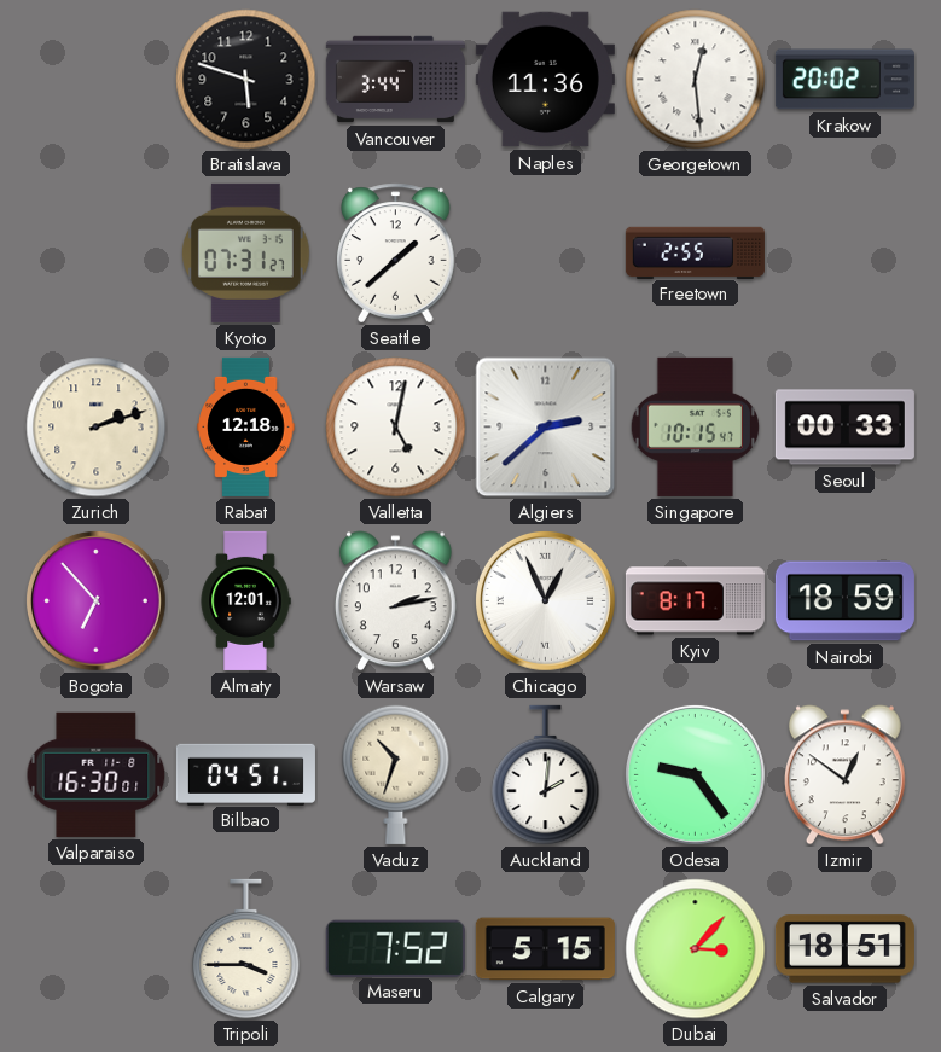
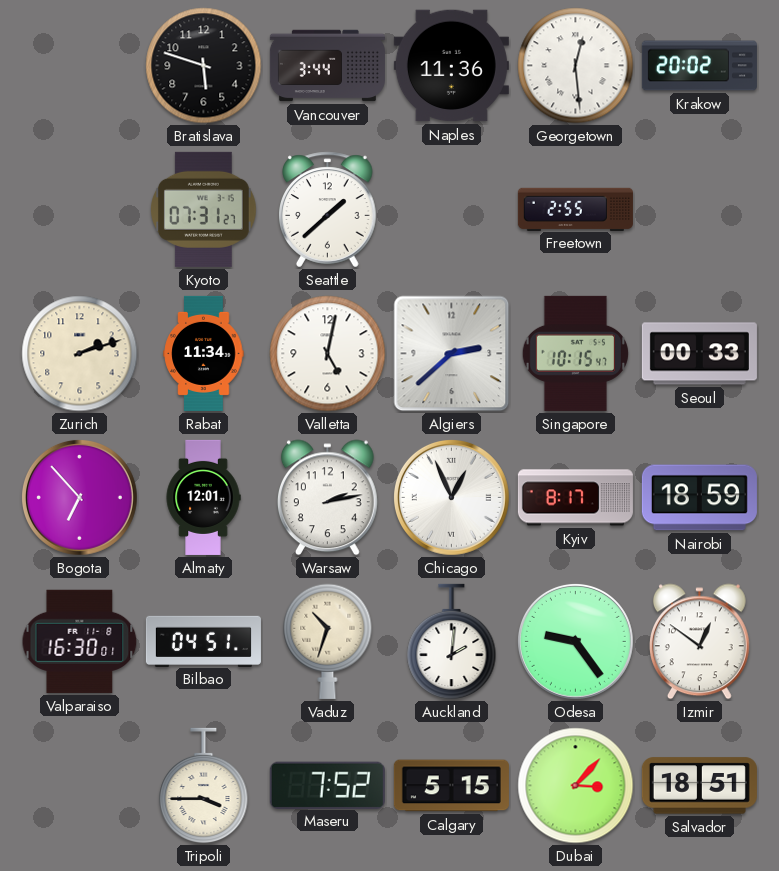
Rabat: 12:18 -> 11:34 (204, 353)
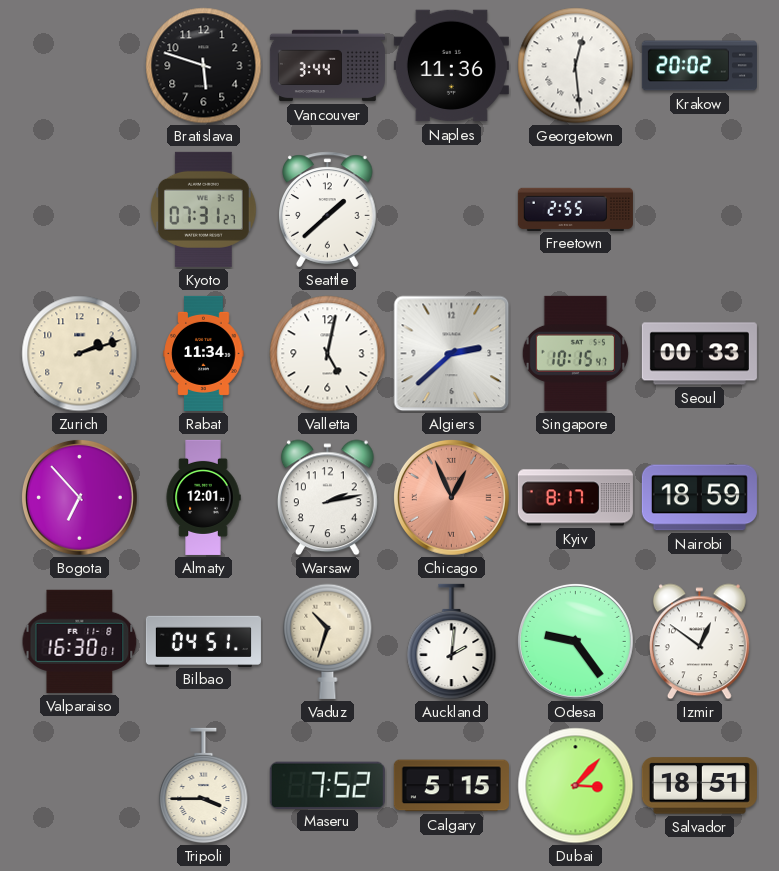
Chicago dial: white -> salmon (451, 497)
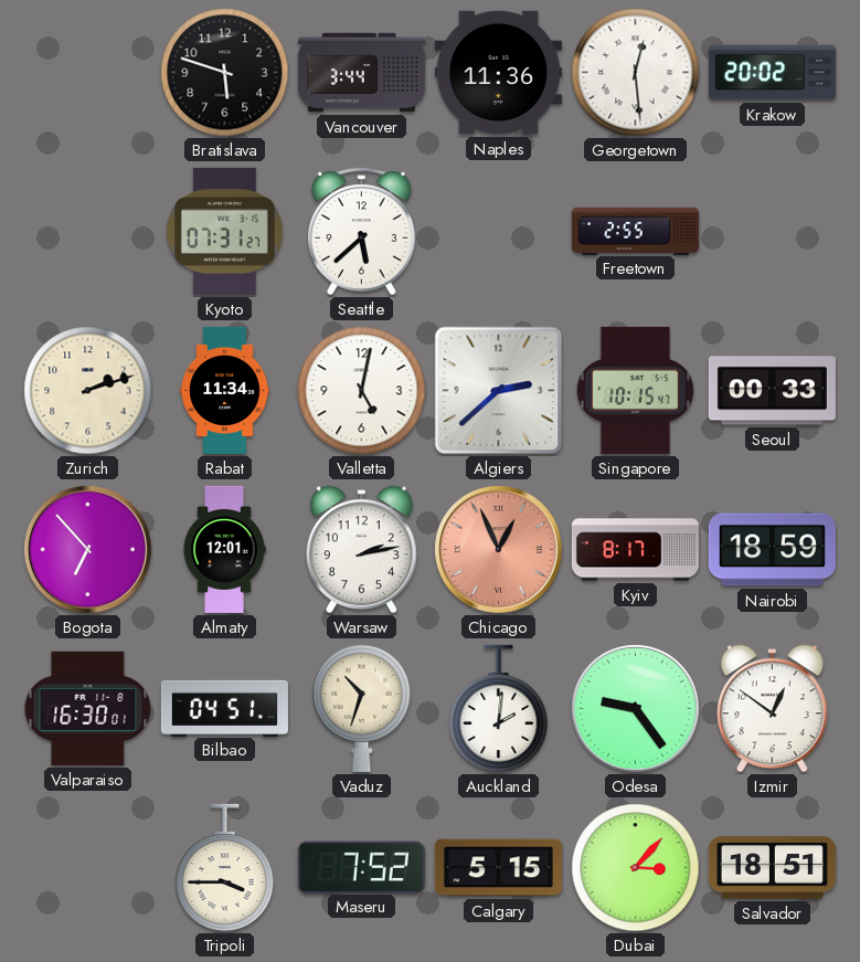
Seattle: 1:38 -> 5:38 (362, 232)
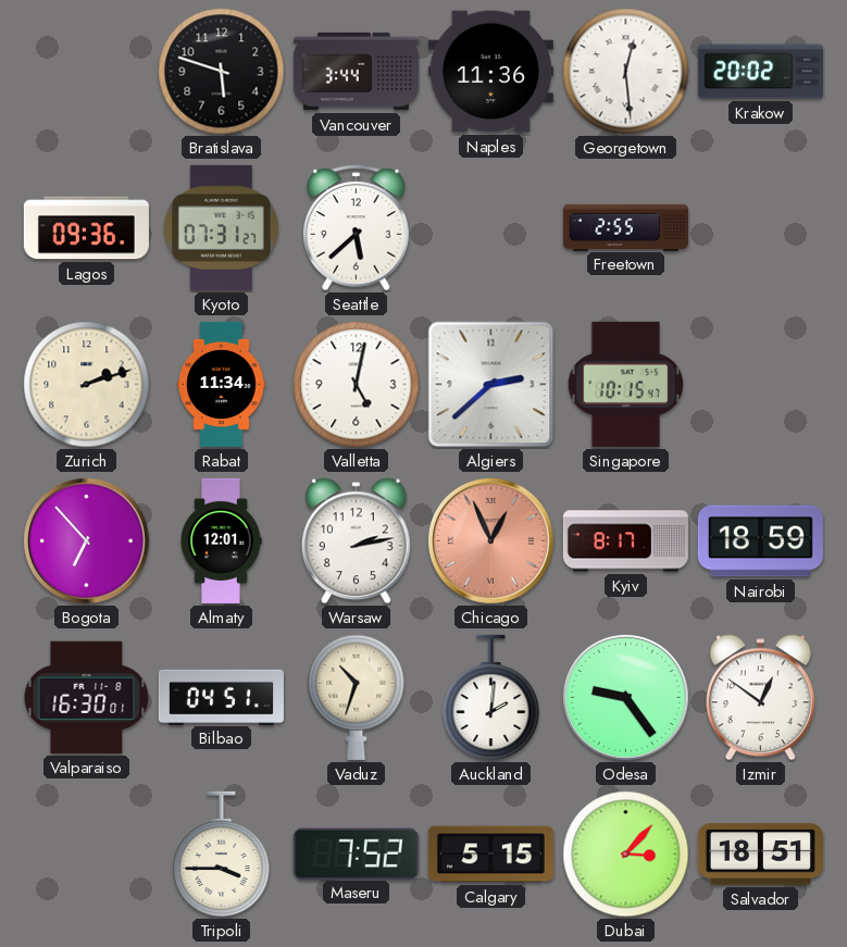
Lagos: none -> 09:36 (86, 228)
Seoul: 00:33 -> none (772, 391)
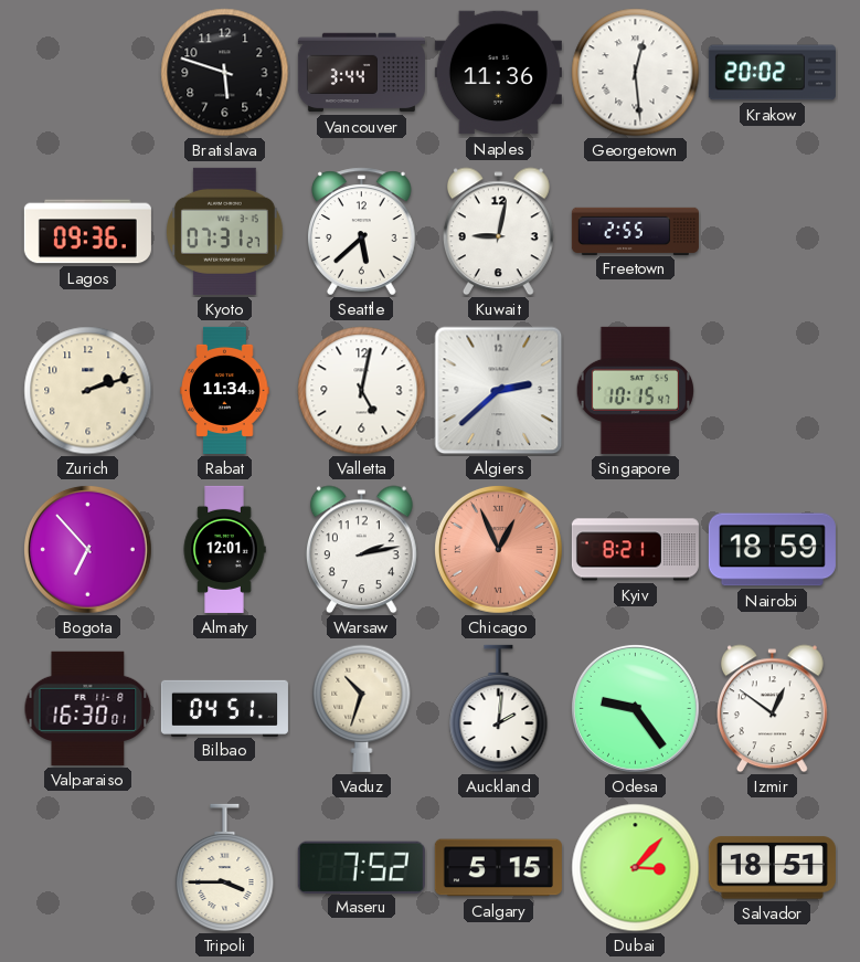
Kuwait: none -> 9:02 (498, 232)
Kyiv: 8:17 -> 8:21 (635, 550)
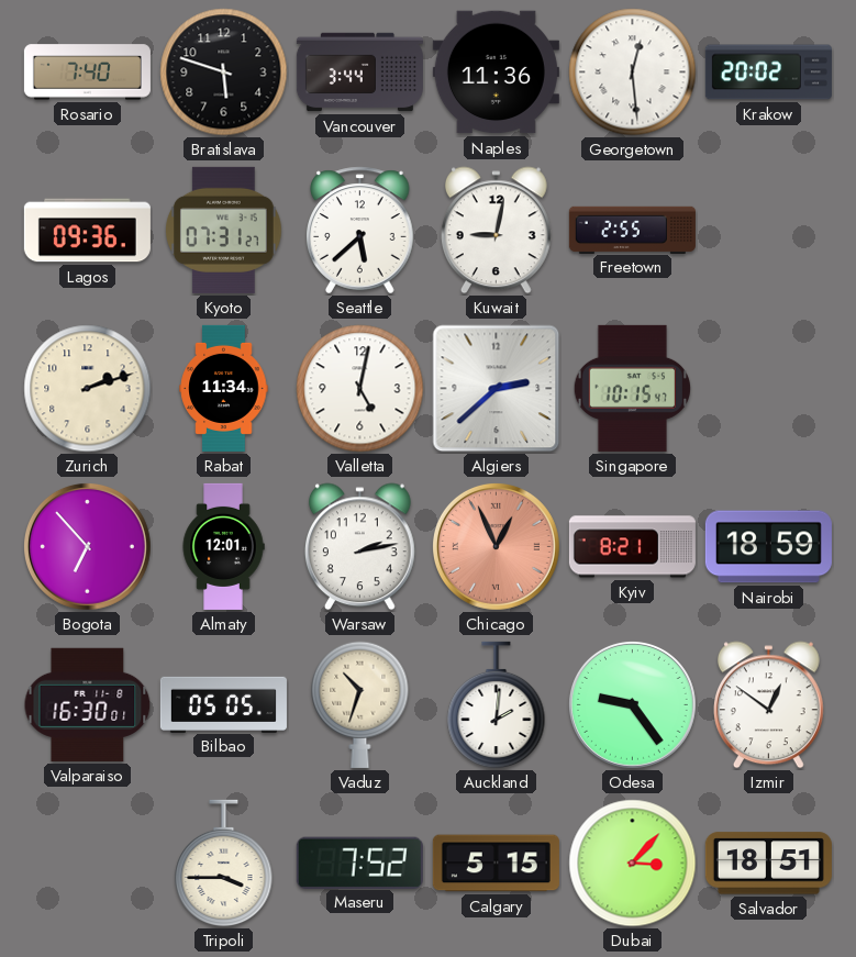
Rosario: none -> 7:40 (87, 73)
Bilbao: 04:51 -> 05:05 (223, 704)
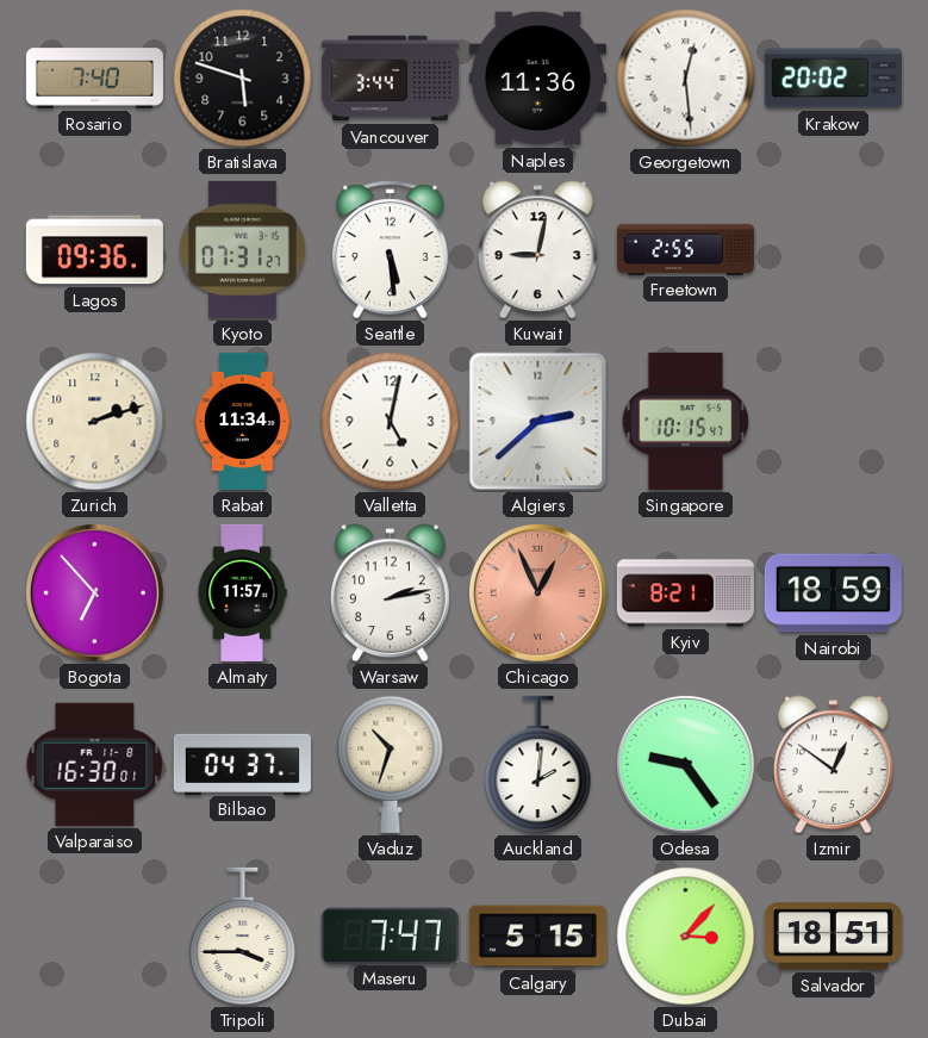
Seattle: 5:38 -> 5:29 (391, 250)
Almaty: 12:01 -> 11:57 (242, 592)
Bilbao: 05:05 -> 04:37 (242, 764)
Maseru: 7:52 -> 7:47 (390, 936)
